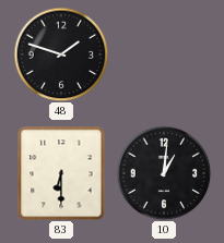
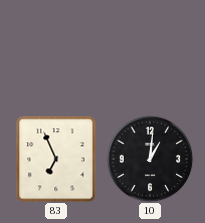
48: 1:48 -> none (61, 54)
83: 6:30 -> 6:56 (56, 159)
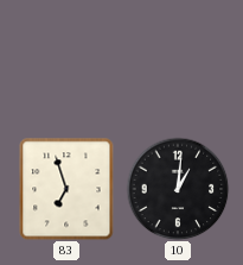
83: 6:56 -> 6:57 (66, 189)
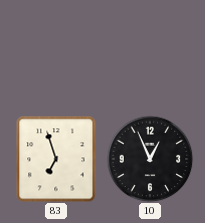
10: 1:01 -> 12:56 (150, 159)
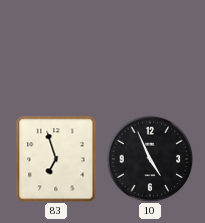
10: 12:56 -> 4:56 (150, 159)
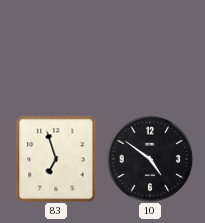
10: 4:56 -> 4:51 (150, 159)
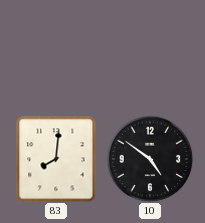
83: 6:57 -> 8:01 (56, 159)
